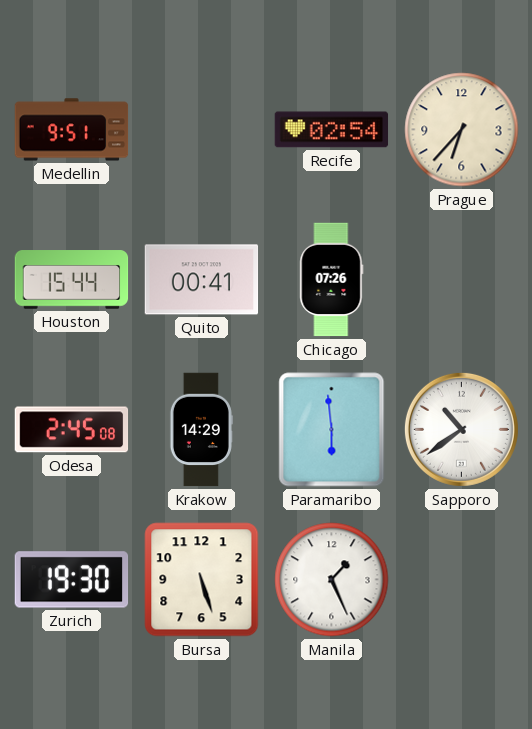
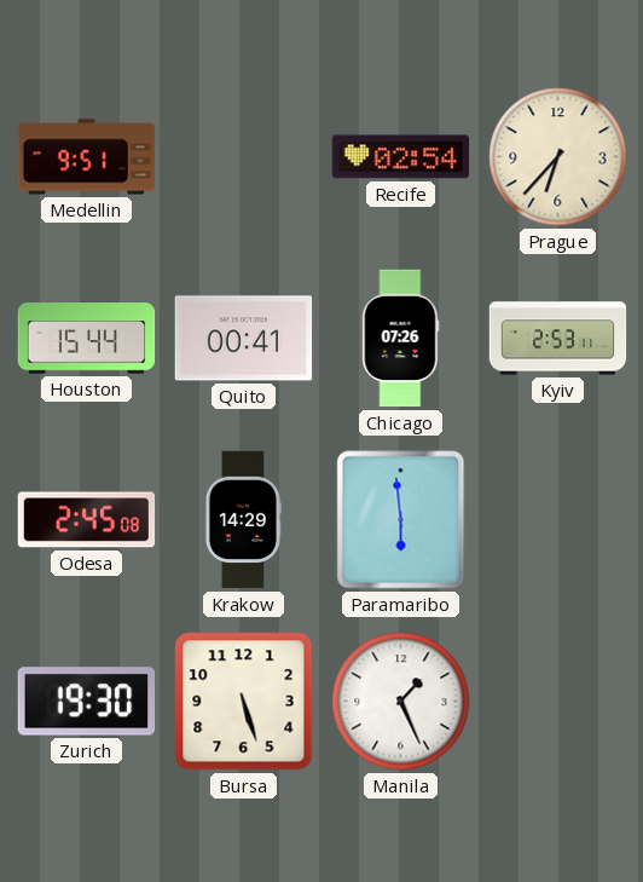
Kyiv: none -> 2:53 (558, 339)
Sapporo: 10:39 -> none (461, 429)
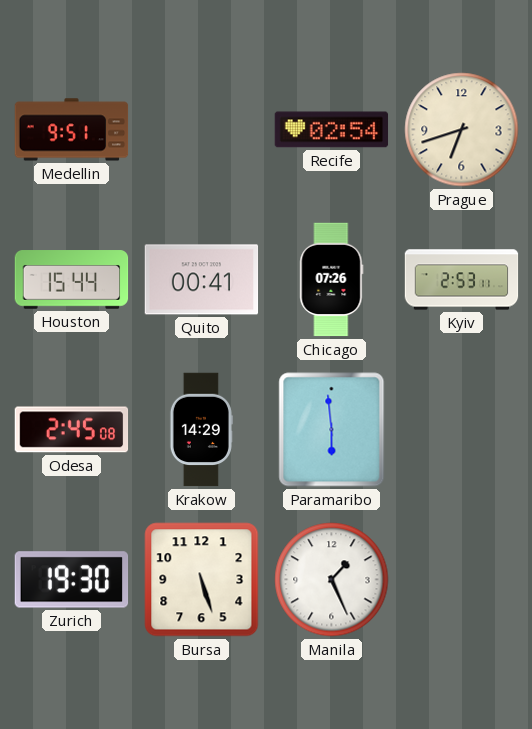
Prague: 6:37 -> 6:42 (462, 130)
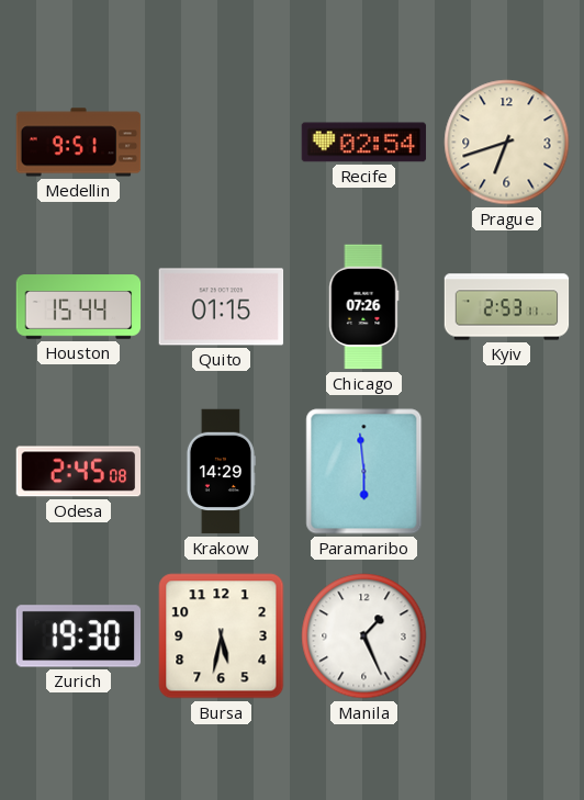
Quito: 00:41 -> 01:15 (222, 307)
Bursa: 5:27 -> 5:32 (222, 636)
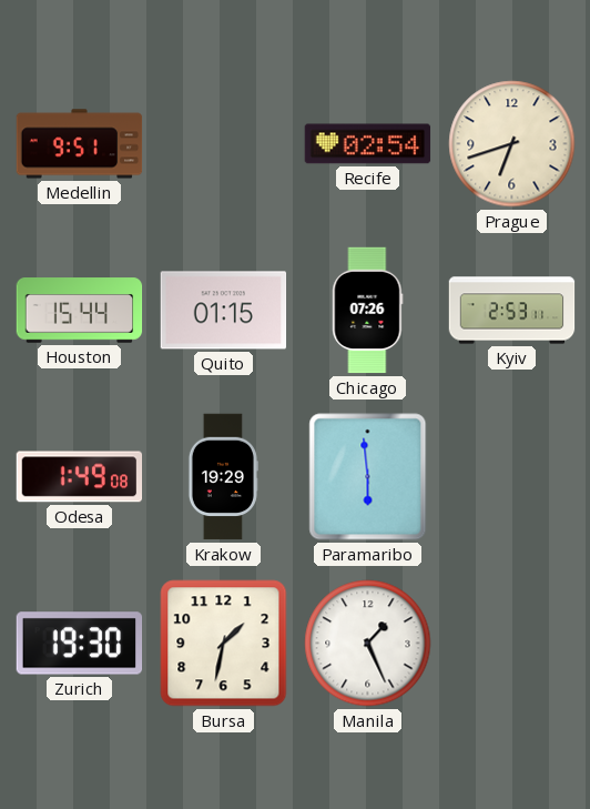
Odesa: 2:45 -> 1:49 (80, 477)
Krakow: 14:29 -> 19:29 (223, 477)
Bursa: 5:32 -> 1:32 (224, 644)
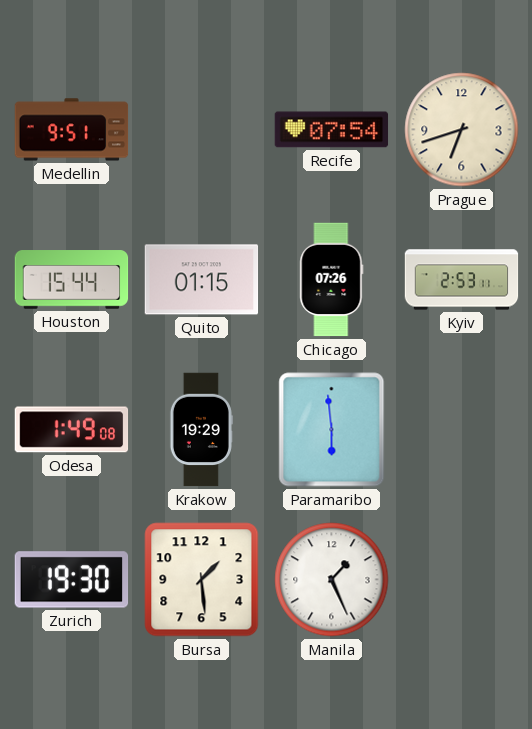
Recife: 02:54 -> 07:54 (332, 130)
Bursa: 1:32 -> 1:29 (202, 580)
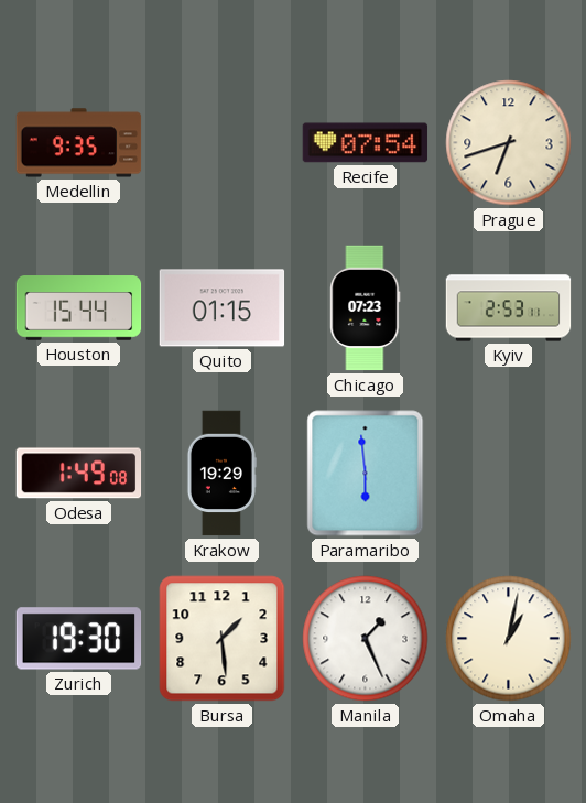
Medellin: 9:51 -> 9:35 (79, 143)
Chicago: 07:26 -> 07:23 (366, 308)
Omaha: none -> 1:02 (509, 639)
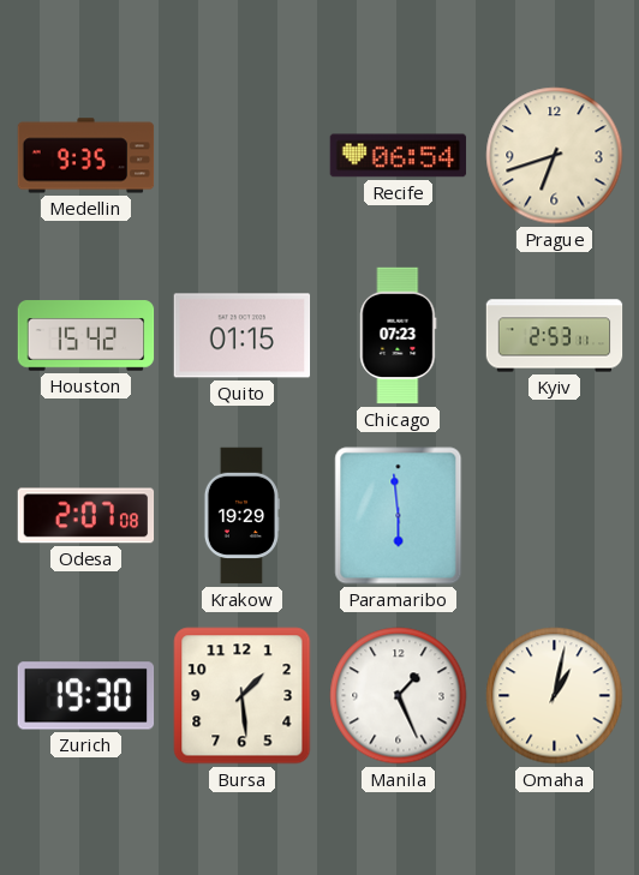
Recife: 07:54 -> 06:54 (399, 156)
Houston: 15:44 -> 15:42 (86, 336)
Odesa: 1:49 -> 2:07 (86, 516)
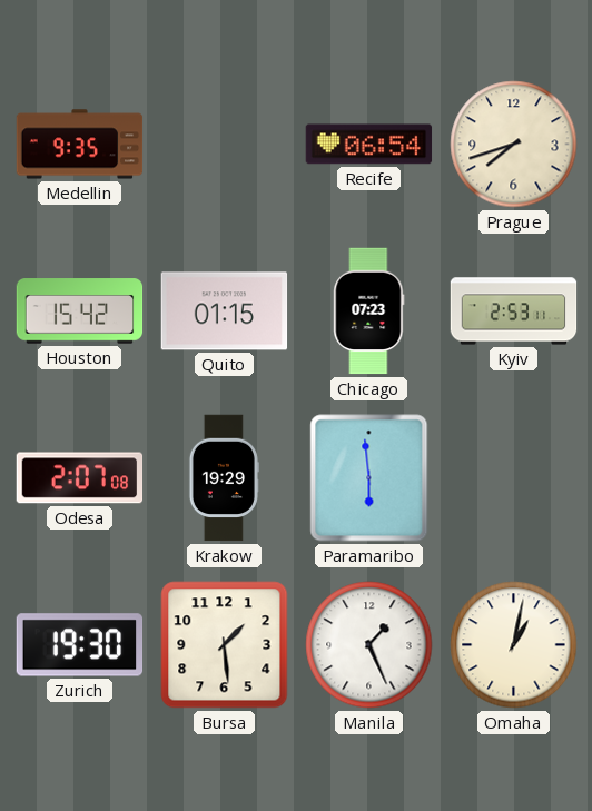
Prague: 6:42 -> 7:42 (514, 145)
